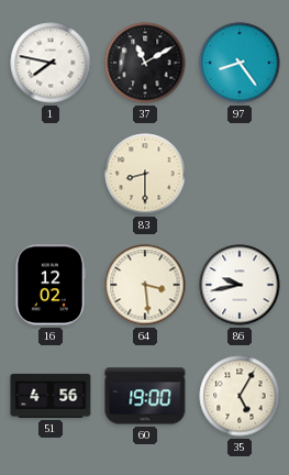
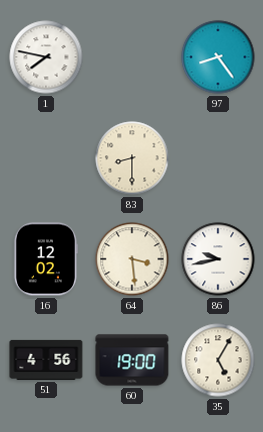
37: 11:10 -> none (145, 63)
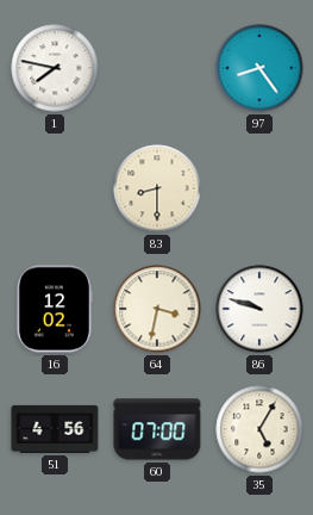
64: 3:29 -> 3:32 (157, 309)
86: 9:43 -> 9:48 (259, 309)
60: 19:00 -> 07:00 (157, 429)
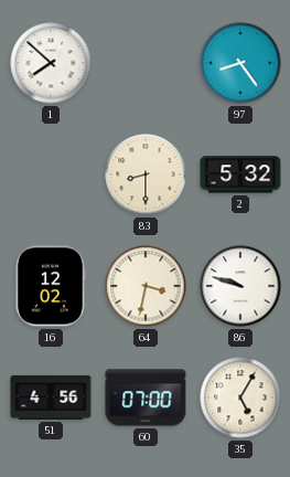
1: 7:47 -> 7:52 (51, 63)
2: none -> 5:32 (240, 174)
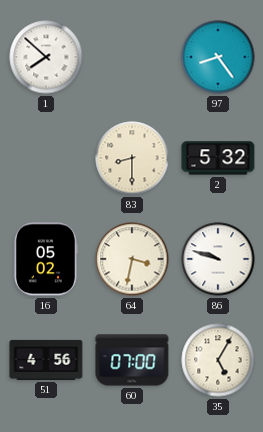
16: 12:02 -> 05:02 (46, 259)
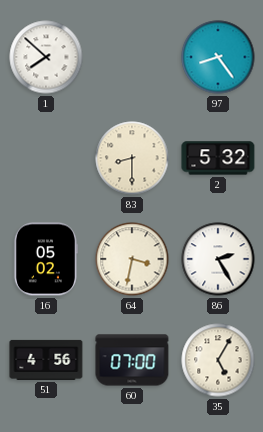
86: 9:48 -> 2:25 (218, 259)
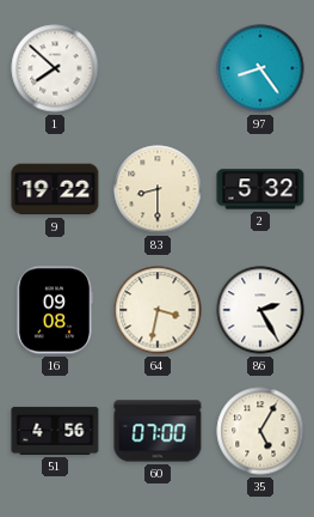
9: none -> 19:22 (55, 189)
16: 05:02 -> 09:08 (55, 310)
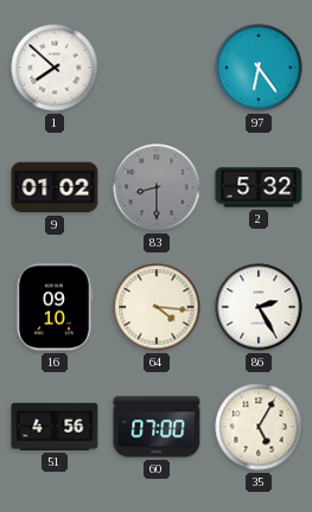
97: 8:24 -> 6:24 (259, 68)
9: 19:22 -> 01:02 (55, 187)
83 dial: cream -> grey (157, 187)
16: 09:08 -> 09:10 (55, 307)
64: 3:32 -> 4:16 (157, 307)
